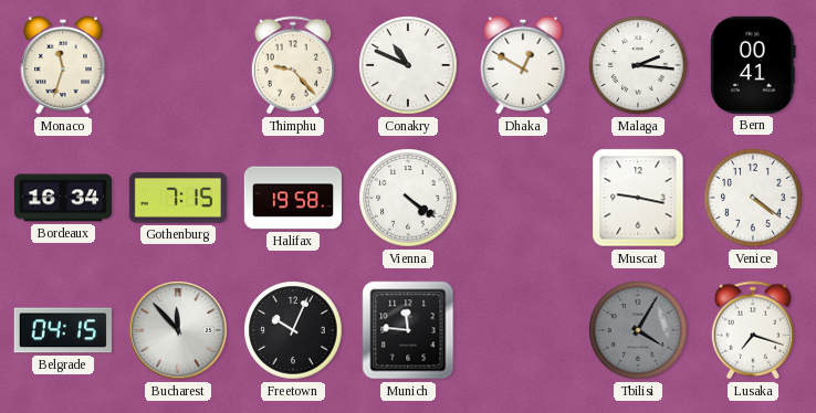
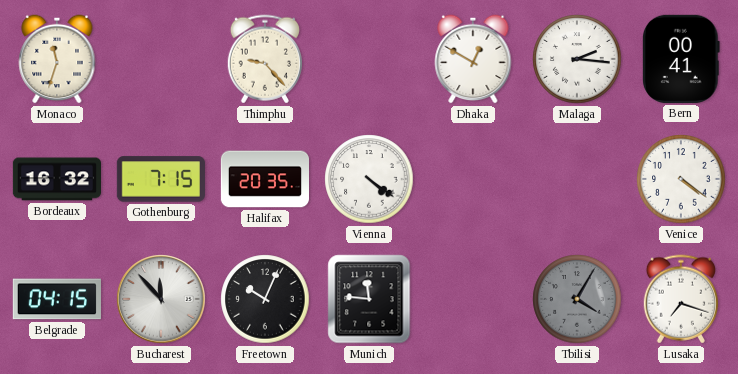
Conakry: 10:49 -> none (408, 65)
Bordeaux: 16:34 -> 16:32 (56, 179)
Halifax: 19:58 -> 20:35 (264, 179)
Muscat: 9:17 -> none (638, 198)
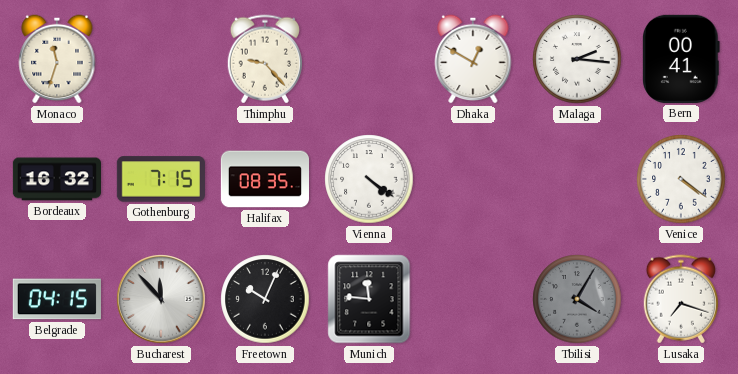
Halifax: 20:35 -> 08:35 (264, 179)
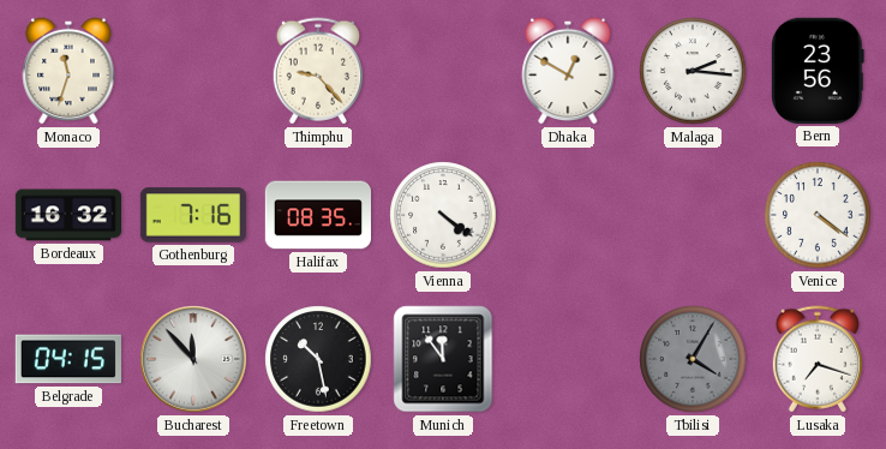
Bern: 00:41 -> 23:56 (819, 71)
Gothenburg: 7:15 -> 7:16 (193, 215)
Freetown: 10:04 -> 10:28 (318, 359)
Munich: 11:46 -> 11:54 (443, 359)
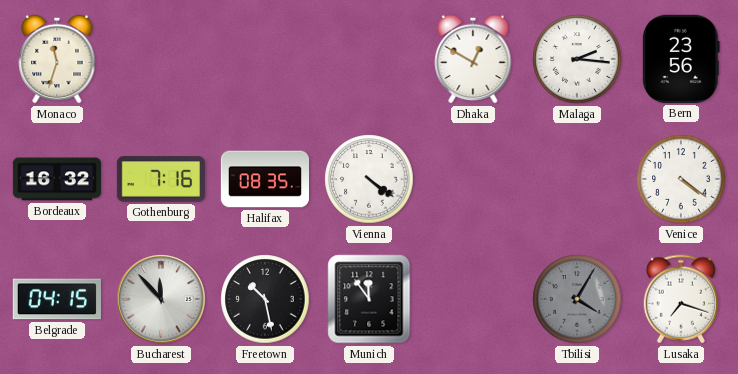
Thimphu: 9:23 -> none (317, 71)
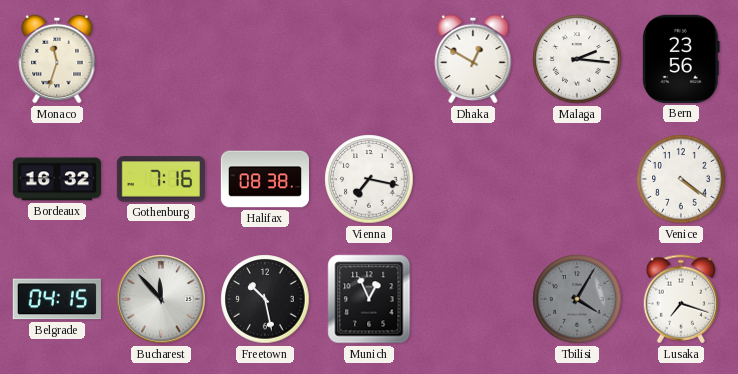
Halifax: 08:35 -> 08:38 (264, 179)
Vienna: 4:21 -> 7:17 (369, 179)
Munich: 11:54 -> 12:56 (369, 299)
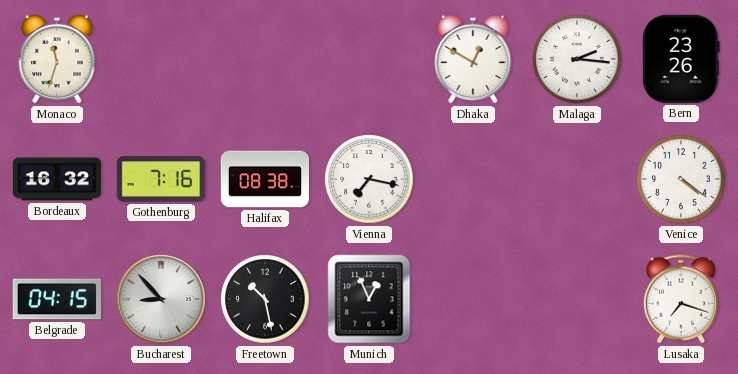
Bern: 23:56 -> 23:26 (682, 59)
Bucharest: 11:53 -> 8:53 (161, 299)
Tbilisi: 4:05 -> none (577, 299)
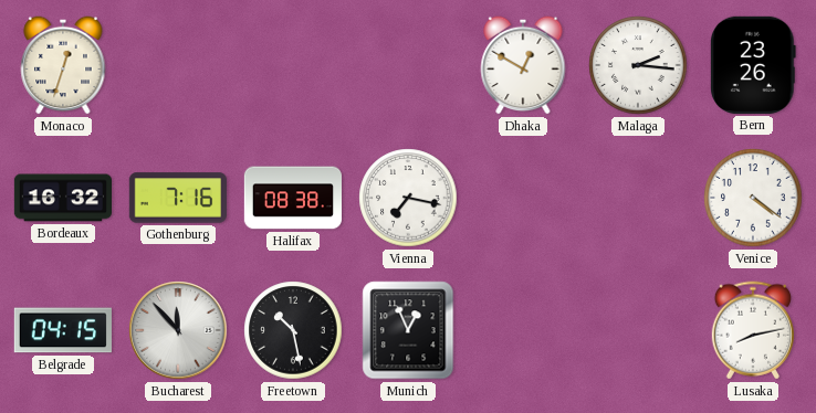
Monaco: 11:33 -> 12:33 (63, 65)
Bucharest: 8:53 -> 11:53 (178, 330)
Lusaka: 7:18 -> 8:13 (752, 330)
